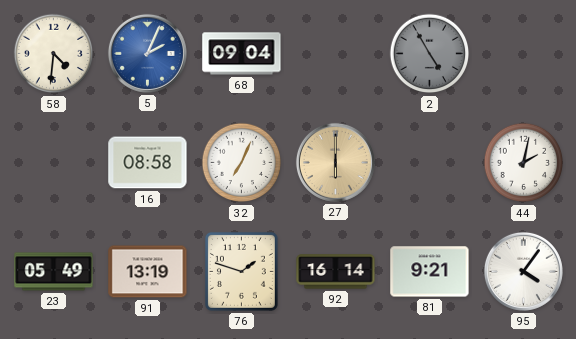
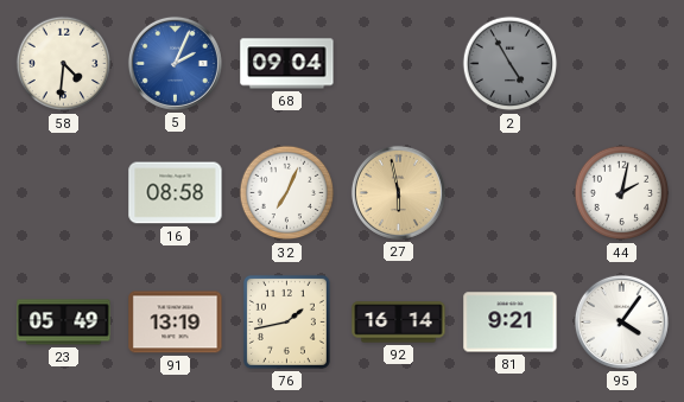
27: 6:00 -> 5:58 (398, 192)
76: 1:48 -> 1:43 (286, 321)
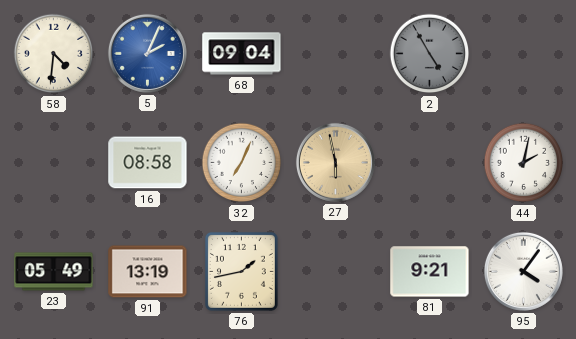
92: 16:14 -> none (399, 323)
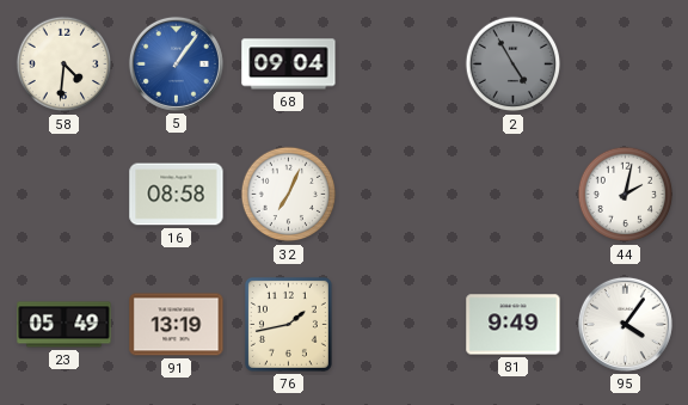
5: 2:04 -> 1:06 (176, 63)
27: 5:58 -> none (335, 162)
81: 9:21 -> 9:49 (514, 325)
